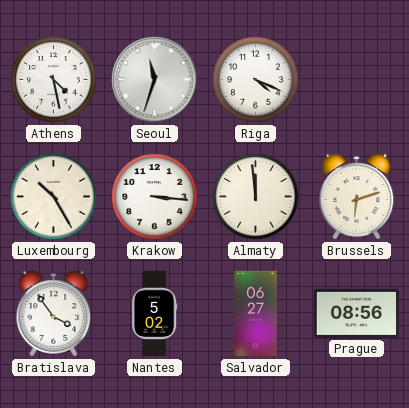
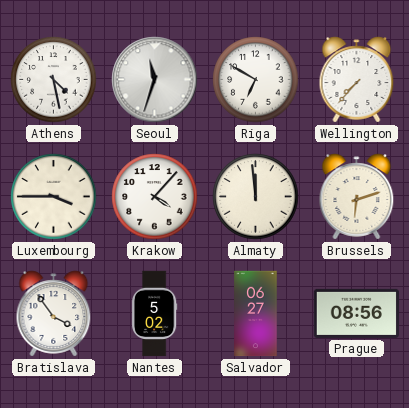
Riga: 4:19 -> 6:50 (256, 80)
Wellington: none -> 7:37 (357, 80)
Luxembourg: 10:25 -> 3:45 (54, 197)
Krakow: 3:16 -> 4:07 (155, 197)
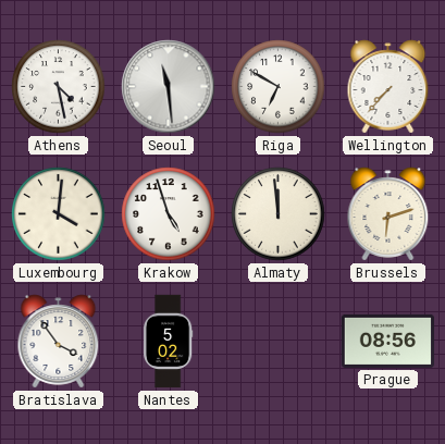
Seoul: 11:33 -> 11:29 (169, 87)
Luxembourg: 3:45 -> 4:01 (59, 214)
Krakow: 4:07 -> 4:57 (169, 214)
Salvador: 06:27 -> none (256, 314)
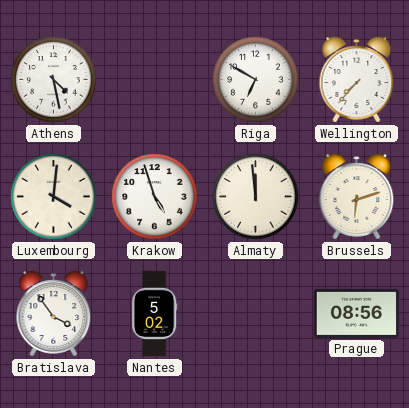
Seoul: 11:29 -> none (169, 87)
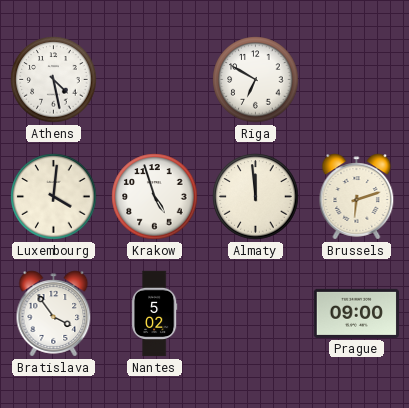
Wellington: 7:37 -> none (357, 80)
Prague: 08:56 -> 09:00 (357, 313)
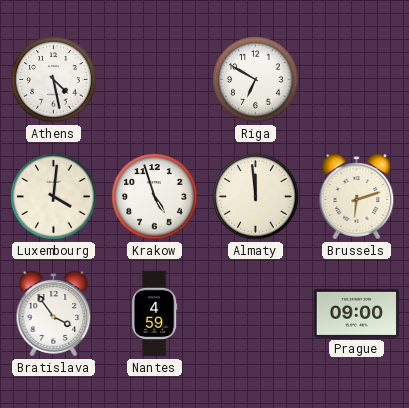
Nantes: 5:02 -> 4:59 (154, 314)
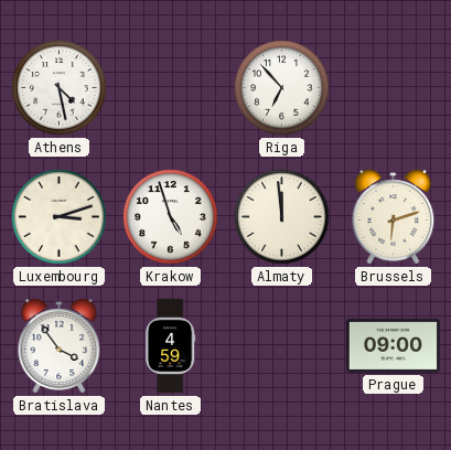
Riga: 6:50 -> 6:53 (282, 88)
Luxembourg: 4:01 -> 3:12 (60, 217)
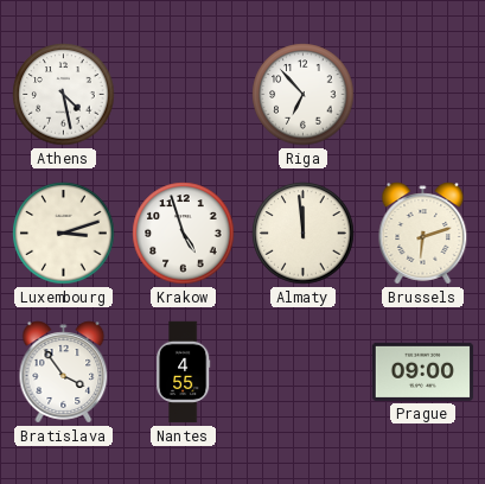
Nantes: 4:59 -> 4:55 (183, 372)
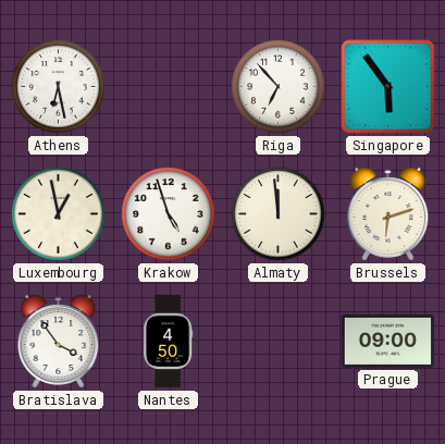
Athens: 4:28 -> 6:28 (59, 87)
Singapore: none -> 5:54 (388, 87)
Luxembourg: 3:12 -> 12:58 (59, 214)
Nantes: 4:55 -> 4:50 (168, 342)
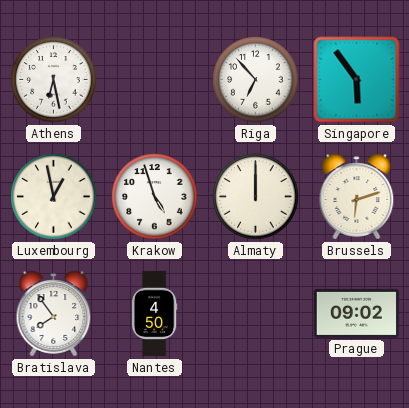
Almaty: 11:59 -> 12:00 (256, 197)
Bratislava: 3:54 -> 7:54 (54, 314)
Prague: 09:00 -> 09:02 (357, 313)
